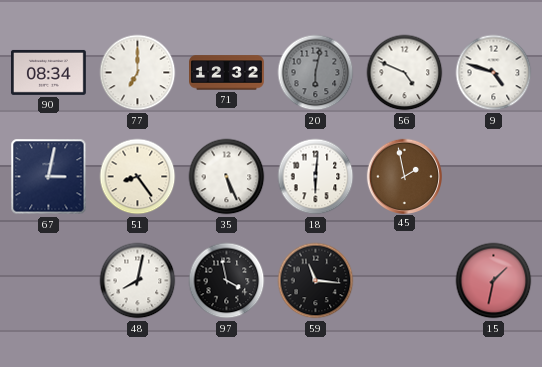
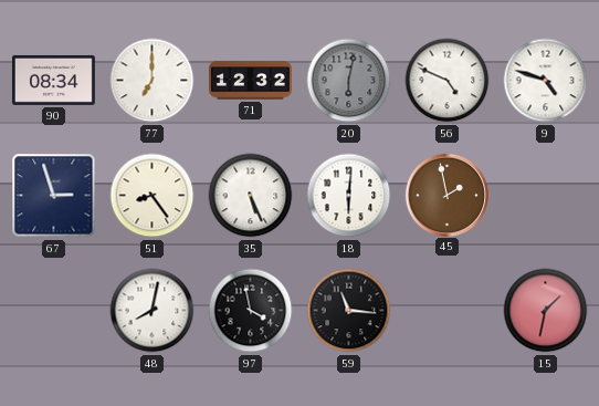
67: 3:02 -> 2:57 (54, 196)
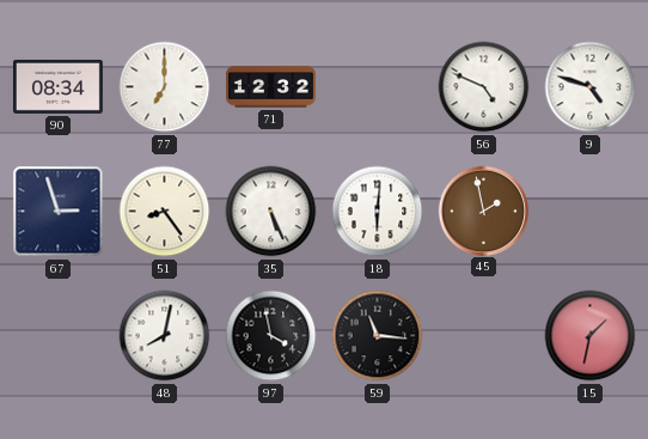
20: 6:02 -> none (349, 81)
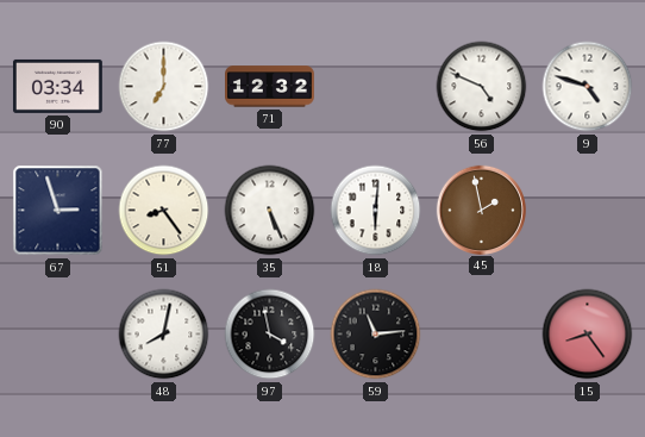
90: 08:34 -> 03:34 (57, 86)
59: 11:16 -> 11:14 (376, 335)
15: 1:32 -> 8:24 (588, 335)
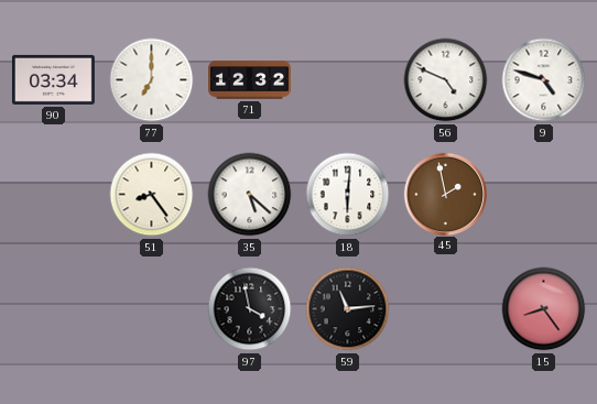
67: 2:57 -> none (58, 211)
35: 5:26 -> 5:22 (250, 195)
48: 8:02 -> none (164, 335)
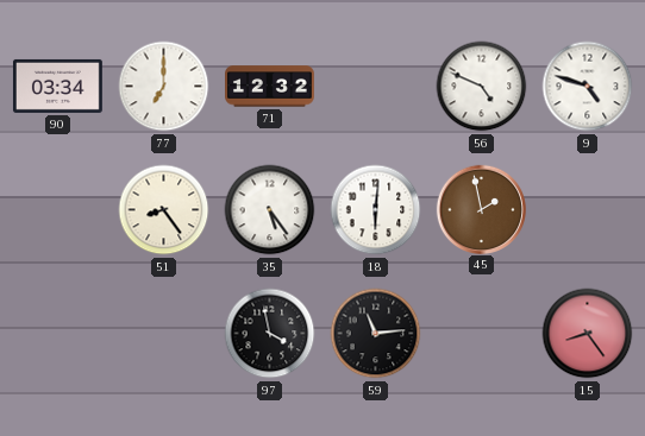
35: 5:22 -> 5:24 (270, 210)
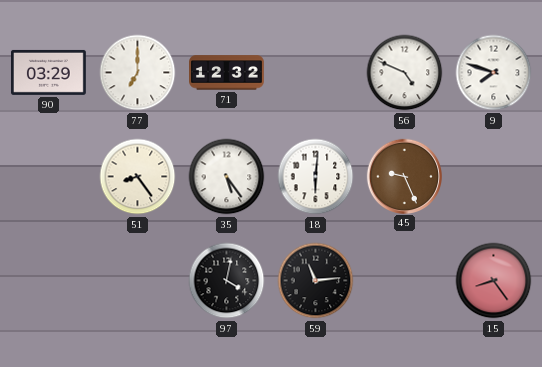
90: 03:34 -> 03:29 (48, 72)
9: 4:48 -> 7:48 (494, 73)
45: 1:58 -> 9:26 (404, 176)
97: 3:58 -> 4:02 (227, 281)
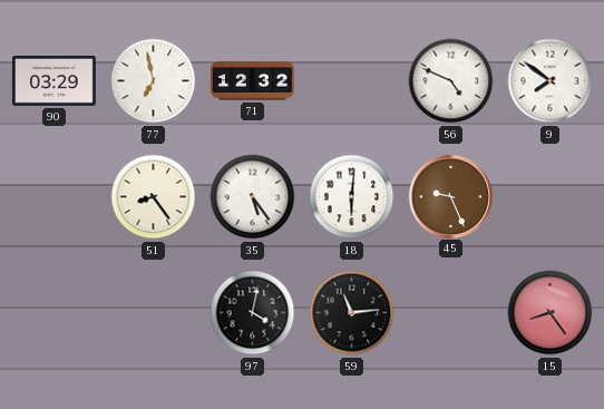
77: 7:00 -> 6:58 (154, 81)
9: 7:48 -> 7:51 (551, 81)
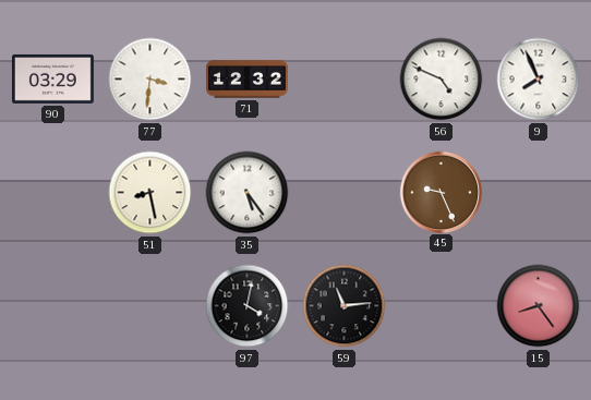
77: 6:58 -> 3:31 (150, 80)
9: 7:51 -> 7:56 (539, 80)
51: 8:24 -> 8:28 (150, 193)
18: 6:01 -> none (352, 197)
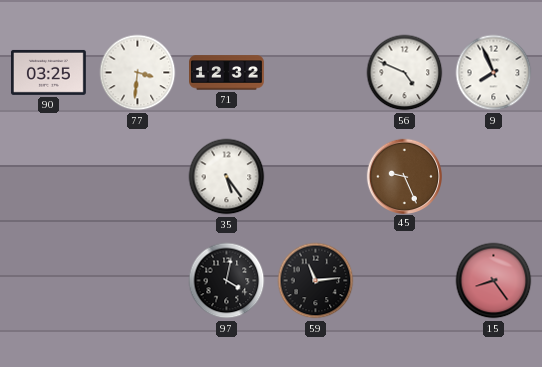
90: 03:29 -> 03:25 (48, 72)
51: 8:28 -> none (150, 193)
